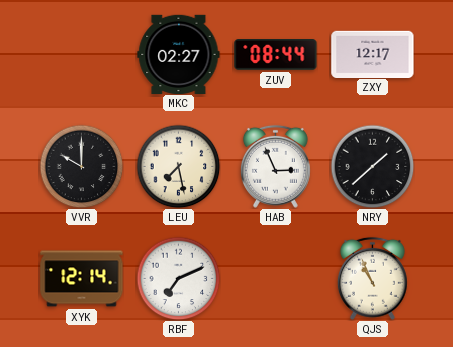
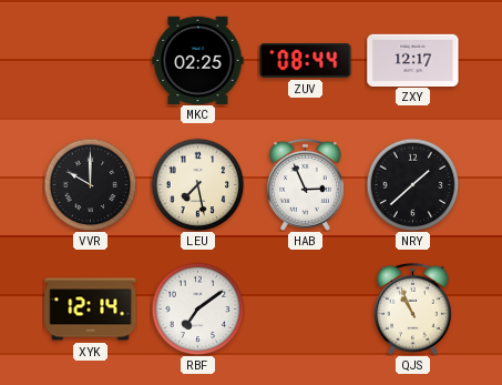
MKC: 02:27 -> 02:25 (198, 60)
RBF: 7:11 -> 7:09 (197, 308)
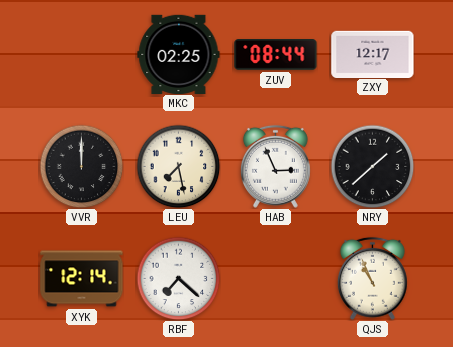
VVR: 10:00 -> 12:00 (81, 166)
RBF: 7:09 -> 7:22 (178, 278)
